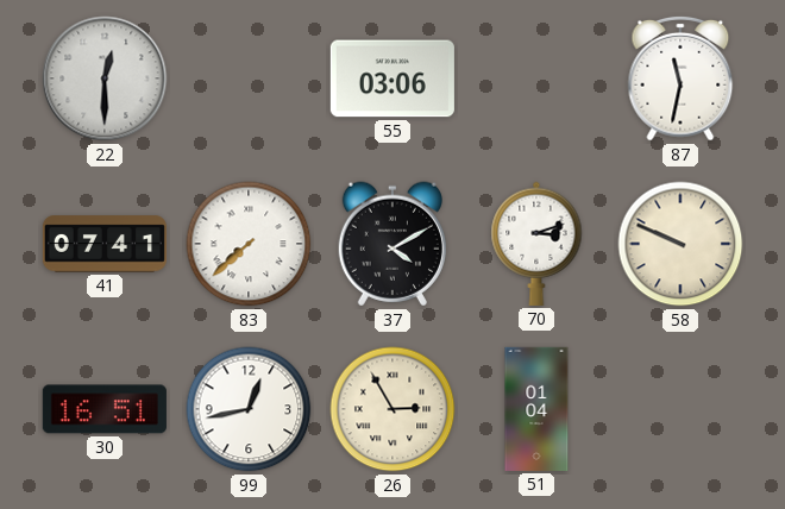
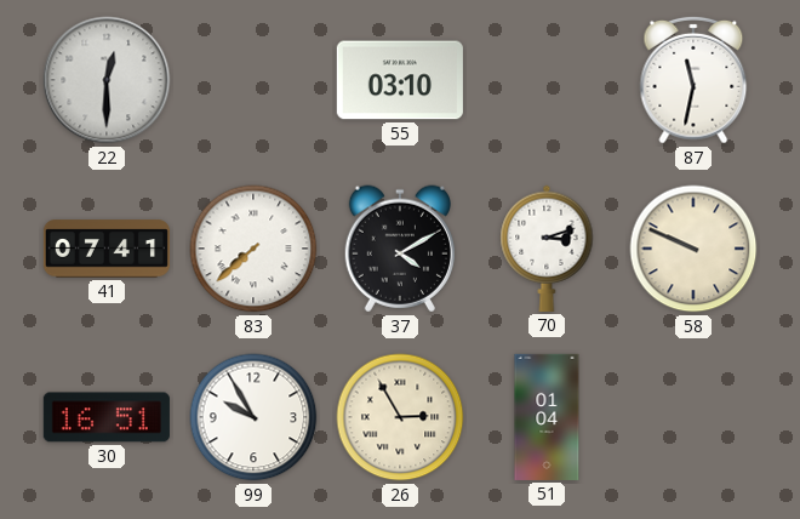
55: 03:06 -> 03:10 (400, 80)
99: 12:43 -> 9:55 (253, 417)
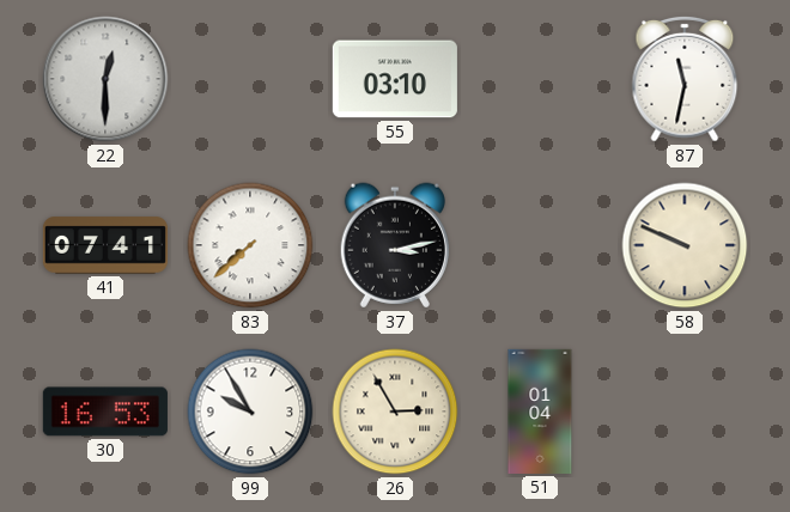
37: 4:10 -> 3:13 (395, 245)
70: 3:12 -> none (547, 249)
30: 16:51 -> 16:53 (105, 412)
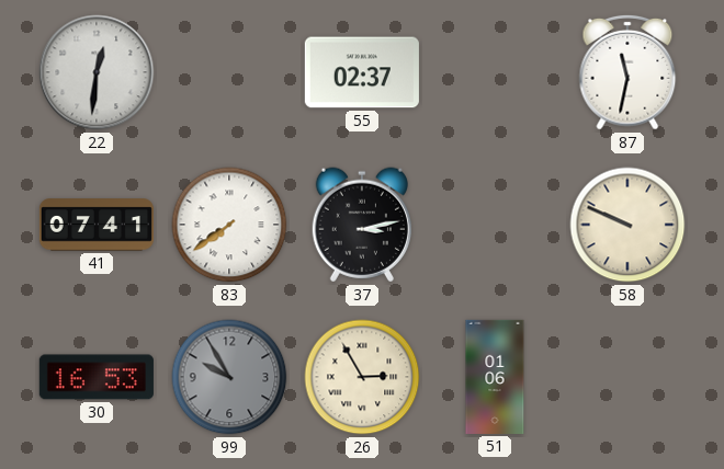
22: 12:30 -> 12:31 (97, 72)
55: 03:10 -> 02:37 (362, 72)
83: 7:38 -> 7:39 (229, 225)
99 dial: white -> grey (229, 377)
51: 01:04 -> 01:06 (495, 377)
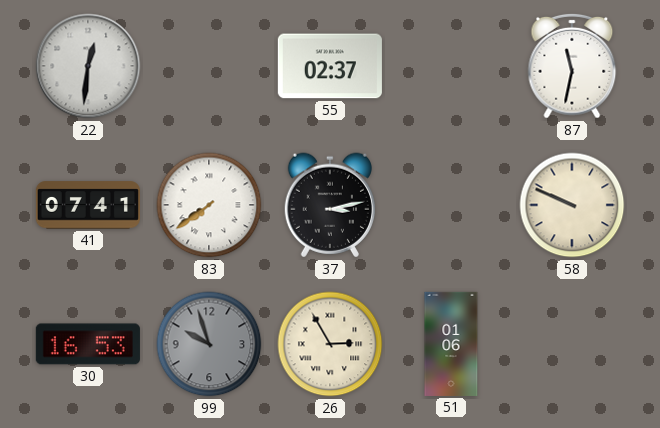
99: 9:55 -> 9:57 (209, 344)
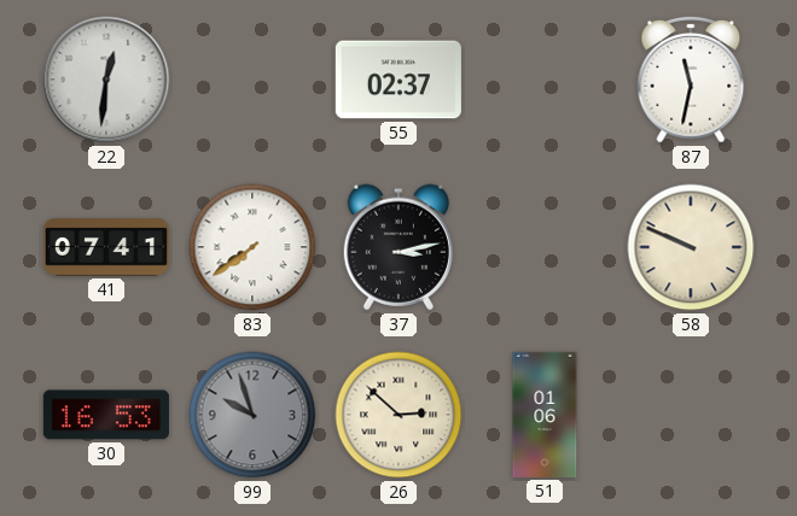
26: 2:55 -> 2:52 (398, 415)
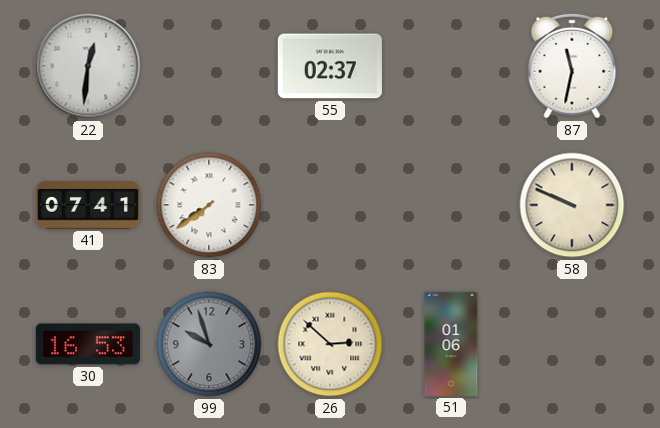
37: 3:13 -> none (398, 247)
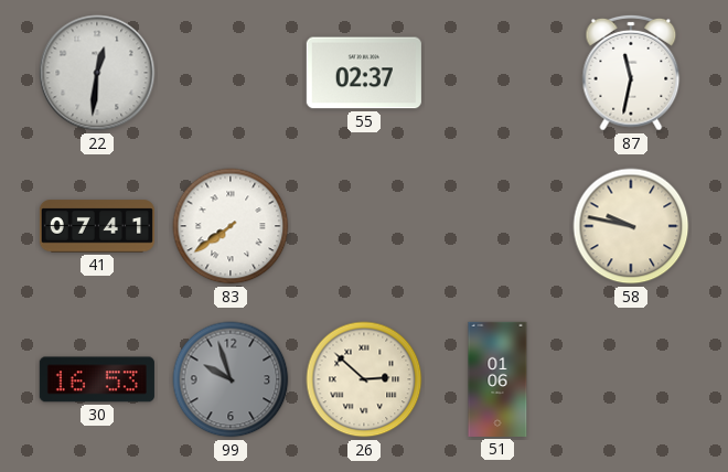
58: 9:49 -> 9:47 (631, 226)
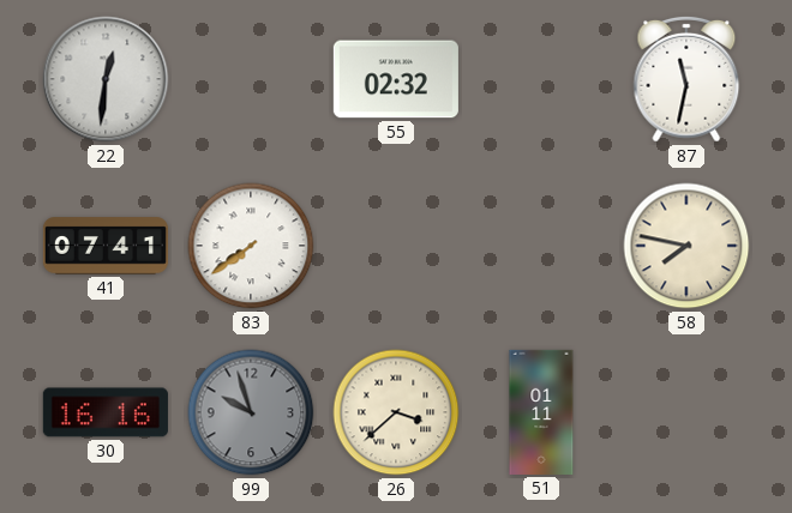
55: 02:37 -> 02:32 (396, 79)
58: 9:47 -> 7:47 (686, 246)
30: 16:53 -> 16:16 (106, 412)
26: 2:52 -> 3:38 (396, 412)
51: 01:06 -> 01:11 (541, 412)
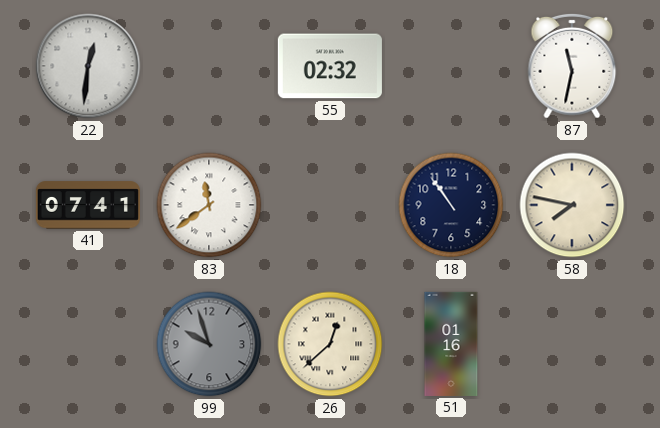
83: 7:39 -> 11:39 (209, 205)
18: none -> 10:54 (451, 205)
30: 16:16 -> none (106, 412)
26: 3:38 -> 12:38 (330, 344)
51: 01:11 -> 01:16 (451, 344)
